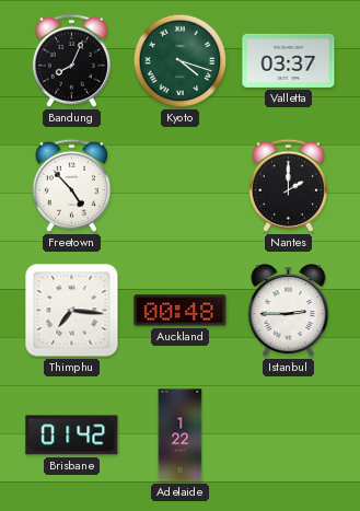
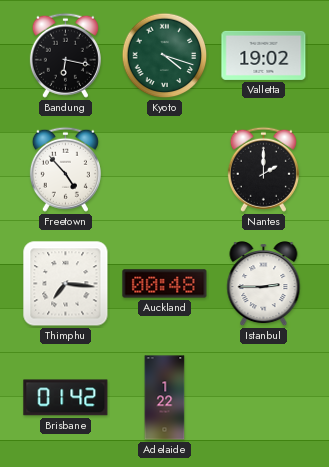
Bandung: 8:04 -> 6:17 (65, 55)
Valletta: 03:37 -> 19:02 (264, 55)
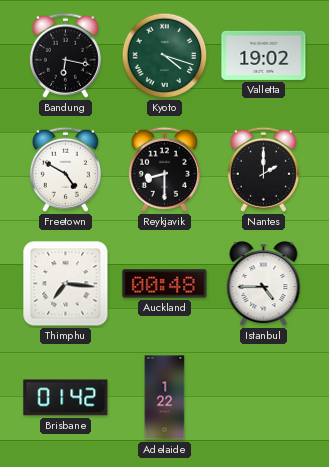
Freetown: 4:53 -> 4:50 (65, 169)
Reykjavik: none -> 8:30 (164, 169)
Istanbul: 2:45 -> 4:45 (264, 284)
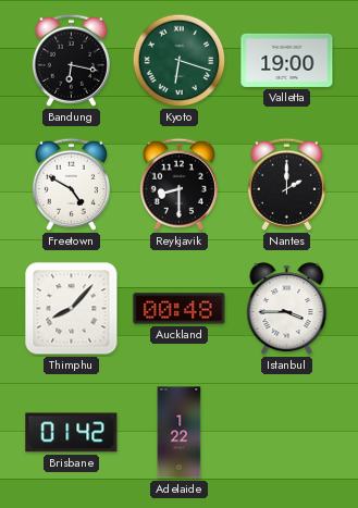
Kyoto: 4:18 -> 6:18 (180, 61)
Valletta: 19:02 -> 19:00 (287, 60)
Thimphu: 7:16 -> 8:07 (72, 309)
Istanbul: 4:45 -> 3:45 (287, 309)
